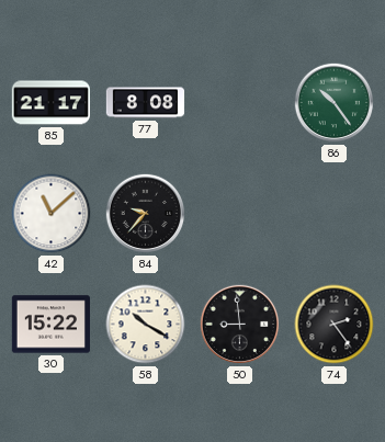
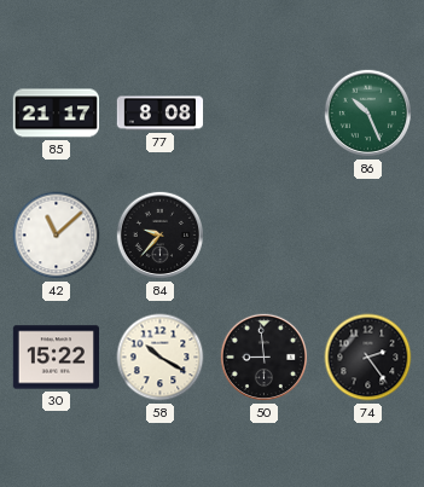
86: 10:24 -> 10:26 (368, 114)
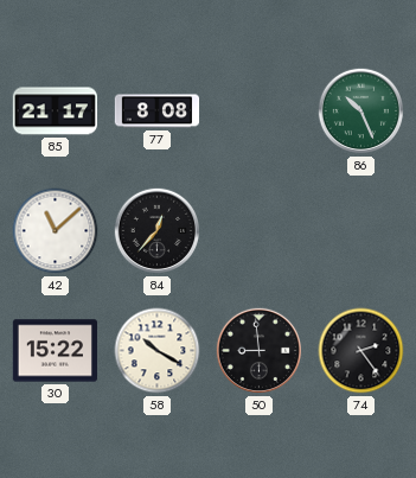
84: 9:37 -> 12:37 (158, 231)
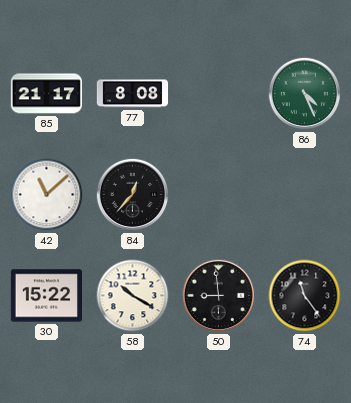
86: 10:26 -> 4:26 (305, 94)
74: 2:24 -> 11:24 (305, 296)
